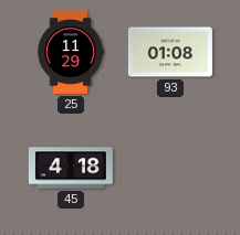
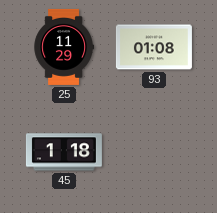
45: 4:18 -> 1:18 (64, 152)
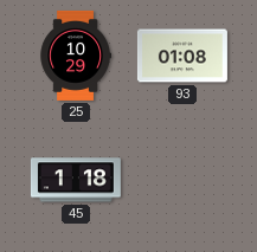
25: 11:29 -> 10:29 (75, 56)
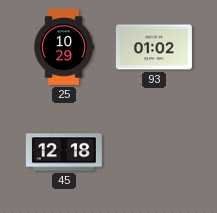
93: 01:08 -> 01:02 (154, 47)
45: 1:18 -> 12:18 (64, 152)
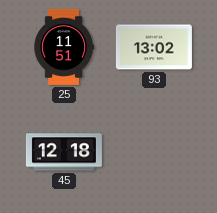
25: 10:29 -> 11:51 (63, 47)
93: 01:02 -> 13:02 (154, 47)
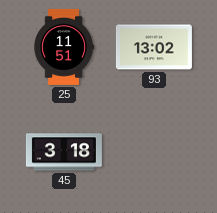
45: 12:18 -> 3:18 (64, 152)
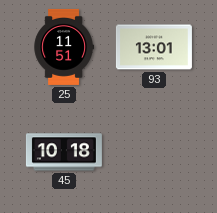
93: 13:02 -> 13:01 (154, 47)
45: 3:18 -> 10:18 (64, 152)
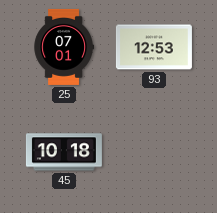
25: 11:51 -> 07:01 (63, 47)
93: 13:01 -> 12:53 (154, 47)
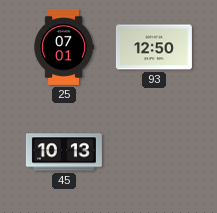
93: 12:53 -> 12:50 (154, 47)
45: 10:18 -> 10:13 (64, 152)
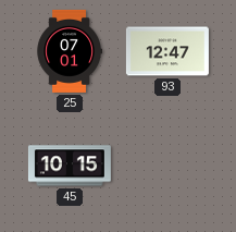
93: 12:50 -> 12:47 (167, 51)
45: 10:13 -> 10:15 (70, 166)
